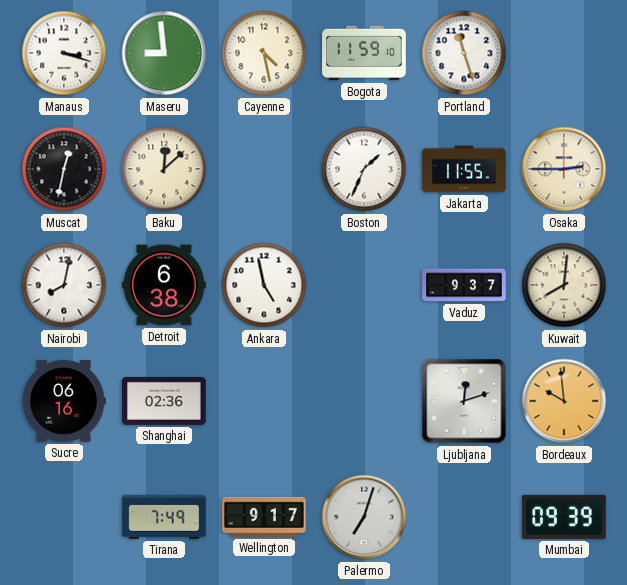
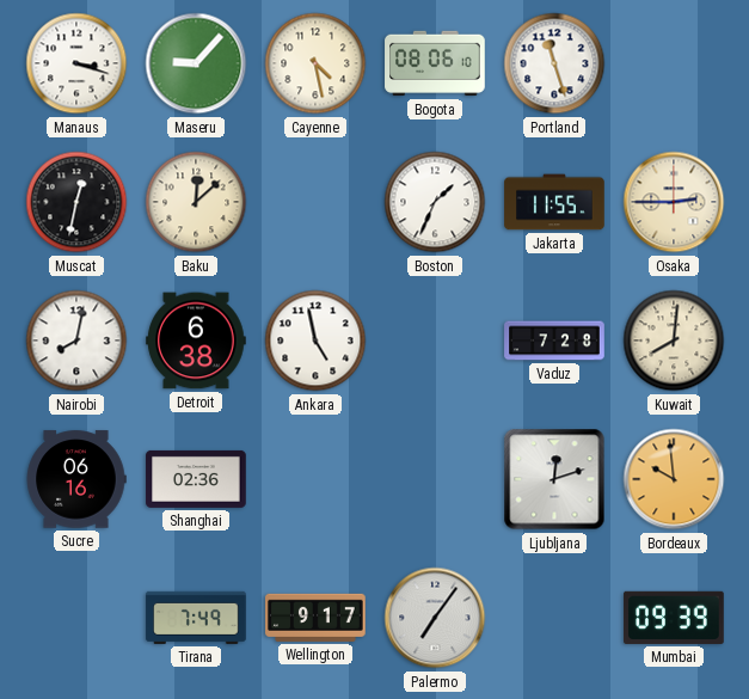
Maseru: 8:59 -> 9:07 (196, 63)
Bogota: 11:59 -> 08:06 (435, 63)
Vaduz: 9:37 -> 7:28 (554, 341)
Palermo: 7:03 -> 7:06 (435, 618)
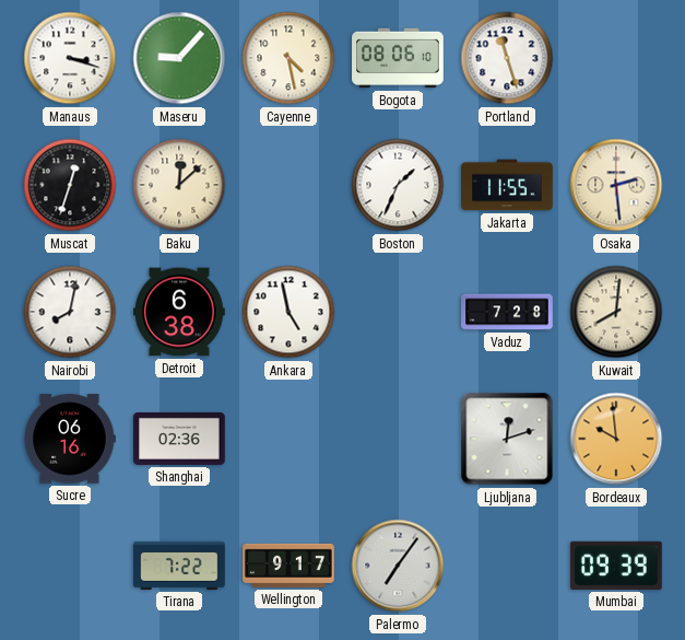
Muscat: 12:32 -> 12:33 (70, 185)
Osaka: 2:45 -> 2:29 (616, 185)
Tirana: 7:49 -> 7:22 (179, 566)
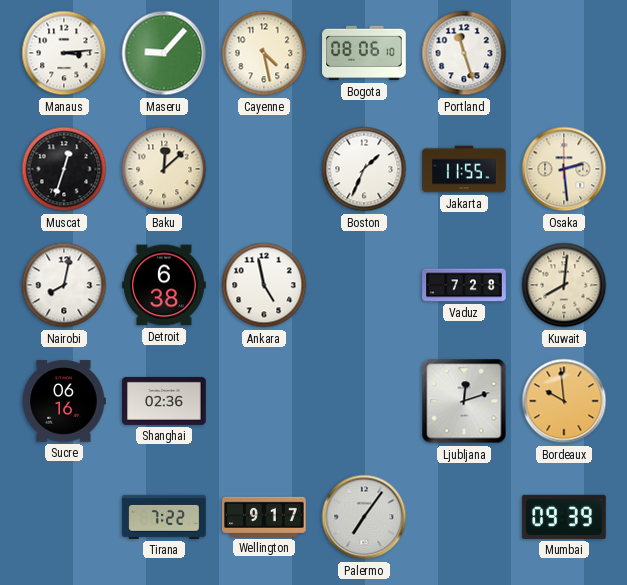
Manaus: 3:18 -> 3:14 (64, 53)
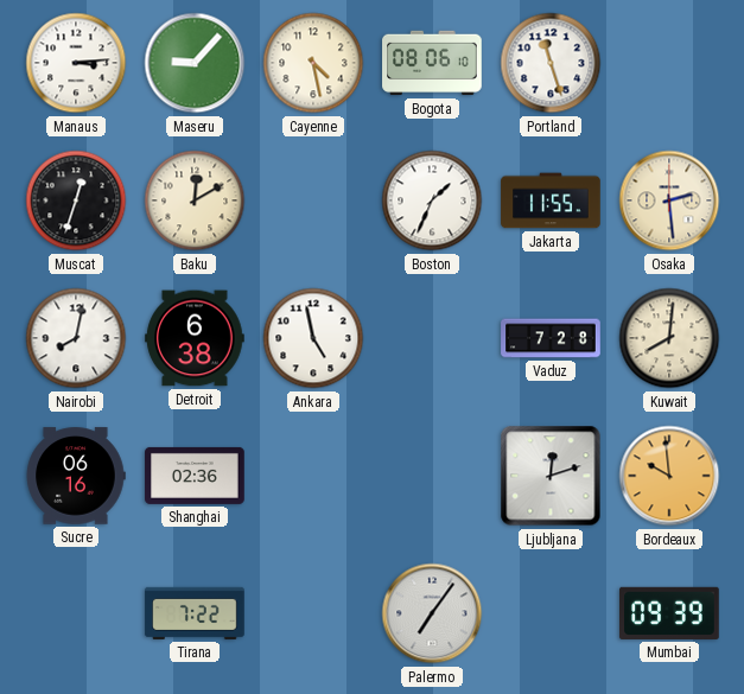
Baku: 12:08 -> 12:10 (195, 200)
Wellington: 9:17 -> none (264, 517)
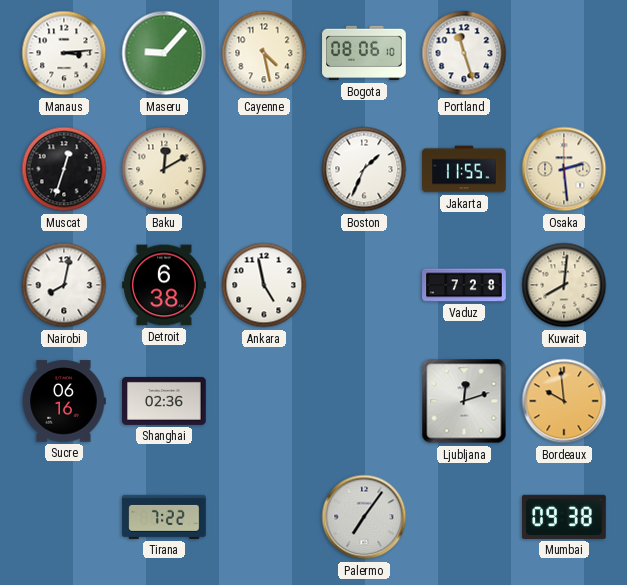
Mumbai: 09:39 -> 09:38 (564, 517)
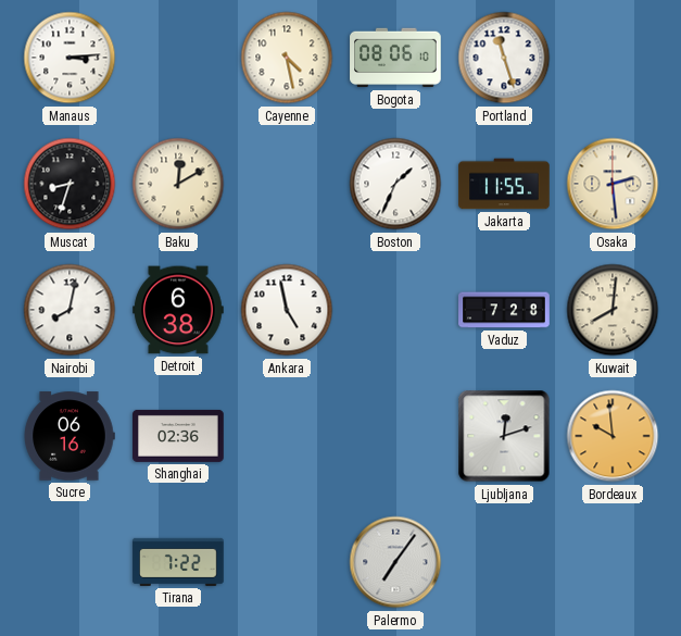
Maseru: 9:07 -> none (164, 53)
Muscat: 12:33 -> 8:33 (70, 184)
Mumbai: 09:38 -> none (564, 517)
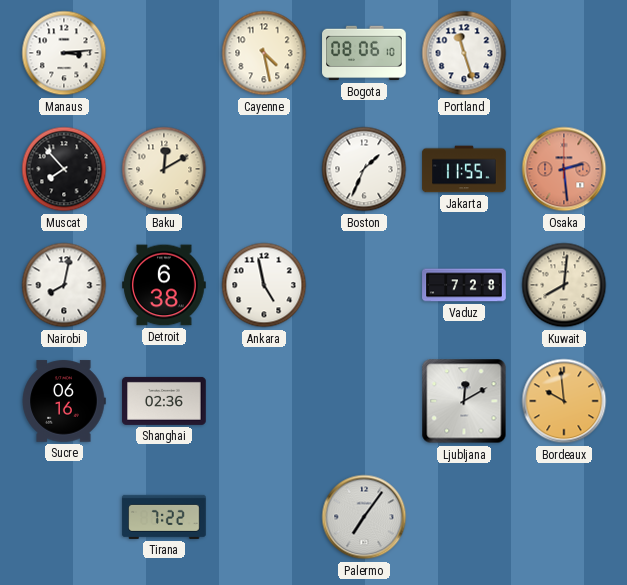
Muscat: 8:33 -> 7:53 (64, 169)
Osaka dial: cream -> salmon (564, 169)
Ljubljana: 12:12 -> 12:10 (464, 401)
